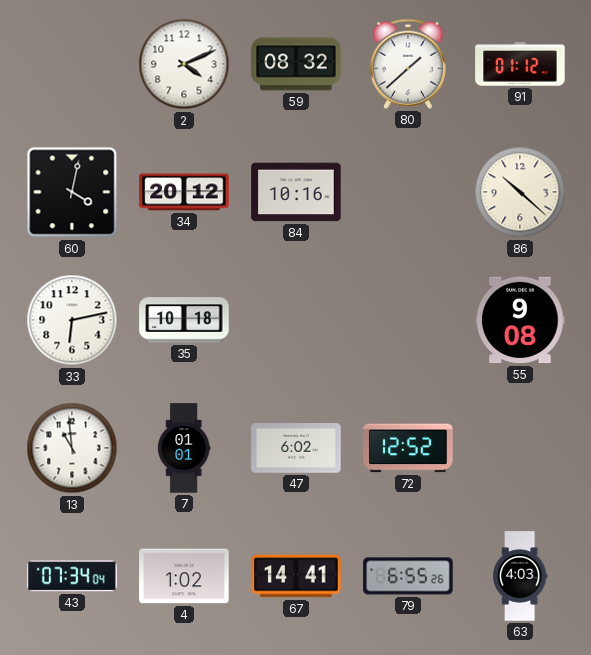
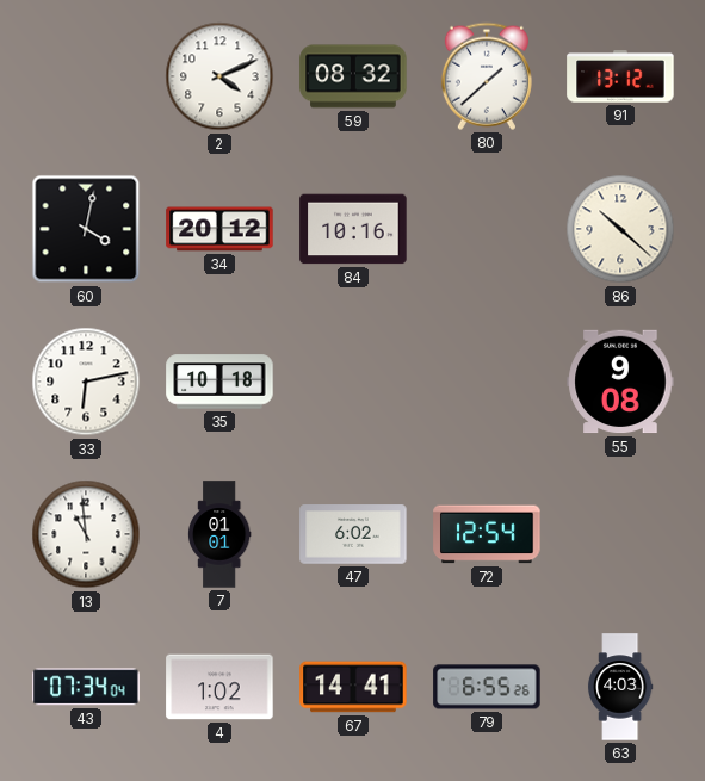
91: 01:12 -> 13:12 (620, 76)
72: 12:52 -> 12:54 (487, 534)
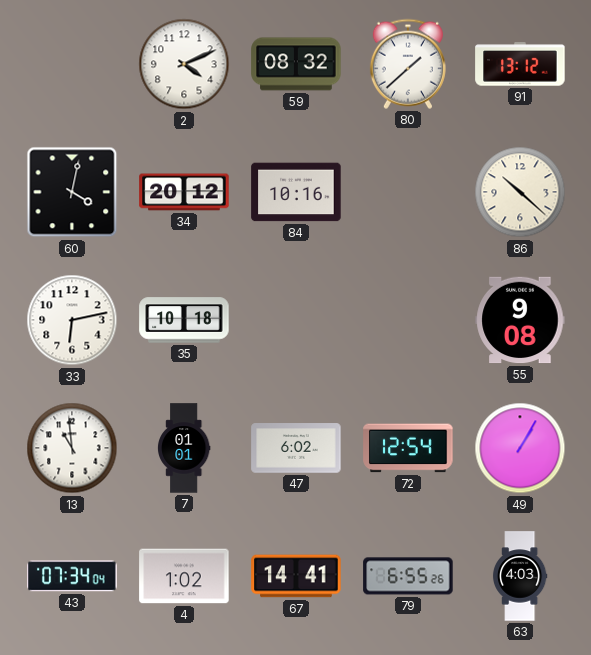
49: none -> 1:05 (520, 448)
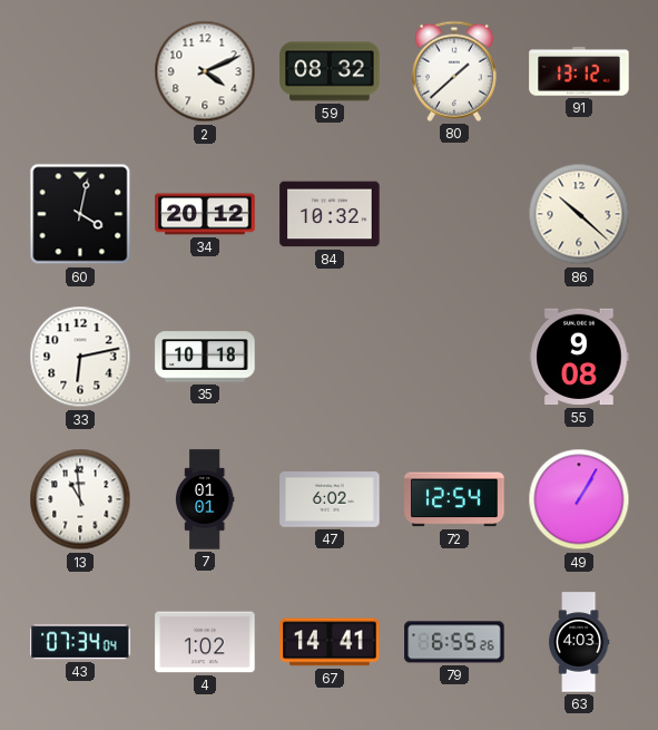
84: 10:16 -> 10:32 (330, 214)
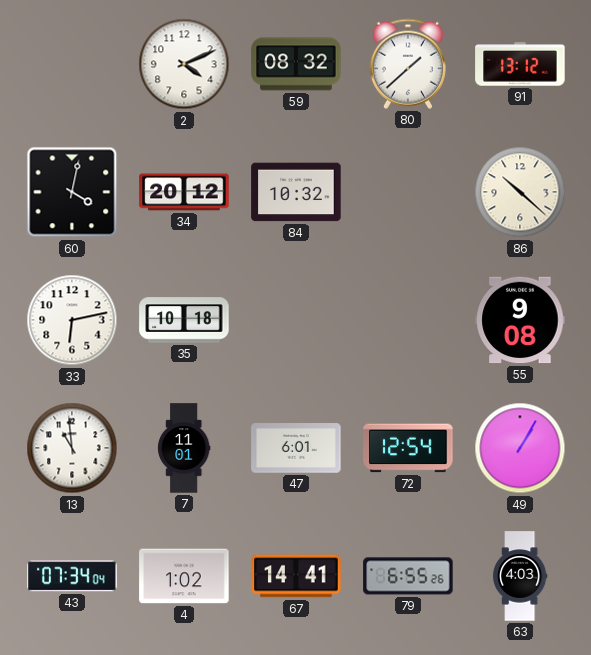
7: 01:01 -> 11:01 (184, 448)
47: 6:02 -> 6:01 (296, 448)
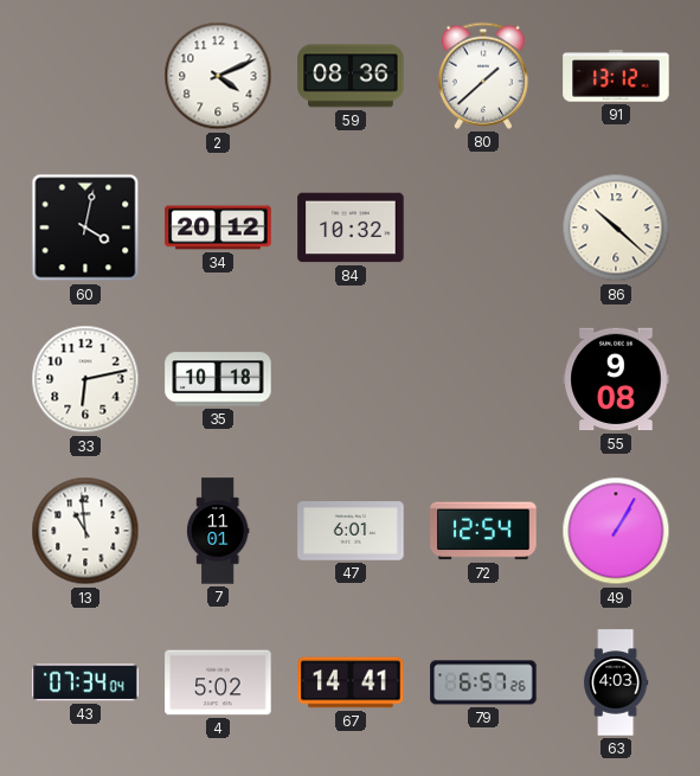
59: 08:32 -> 08:36 (351, 76)
4: 1:02 -> 5:02 (218, 682)
79: 6:55 -> 6:57 (483, 682)
